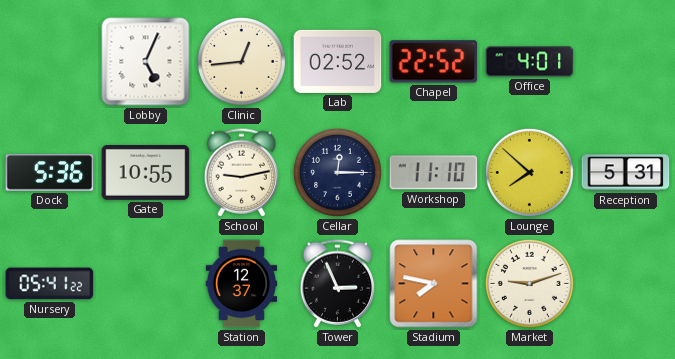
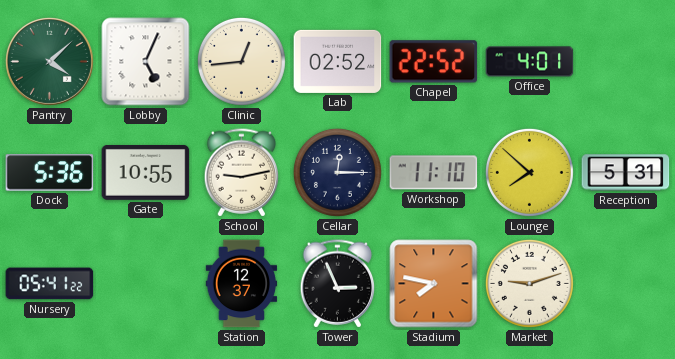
Pantry: none -> 4:08 (49, 61)
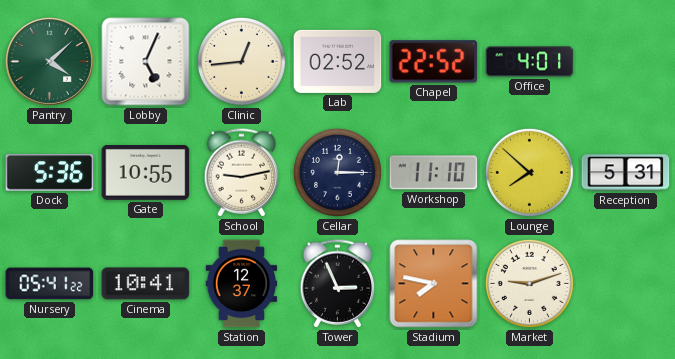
Cinema: none -> 10:41 (146, 284)
